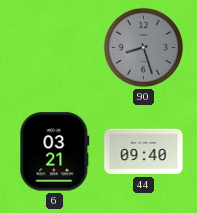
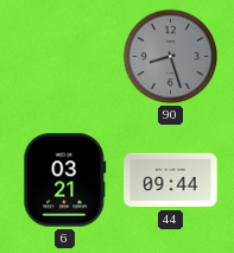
44: 09:40 -> 09:44 (171, 181)
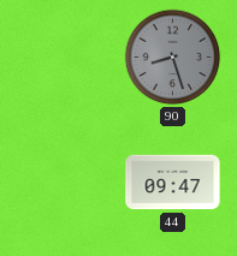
6: 03:21 -> none (65, 181)
44: 09:44 -> 09:47 (173, 183)
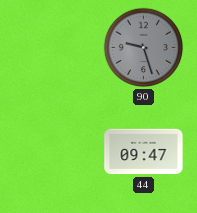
90: 8:27 -> 9:27 (144, 48)
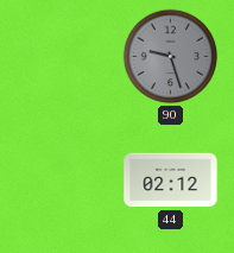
44: 09:47 -> 02:12 (171, 181)
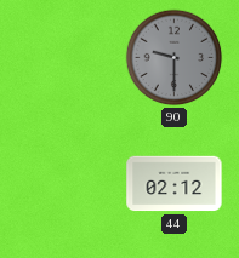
90: 9:27 -> 9:30 (175, 58)
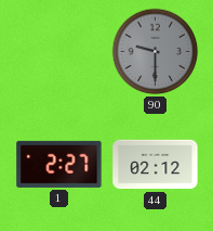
1: none -> 2:27 (59, 164)
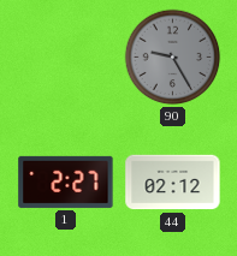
90: 9:30 -> 9:25 (173, 58)
